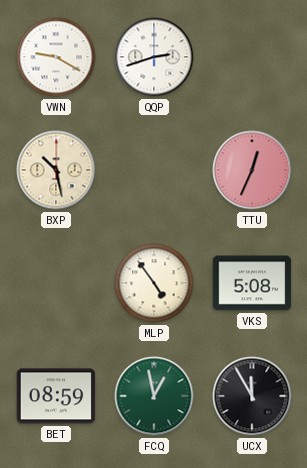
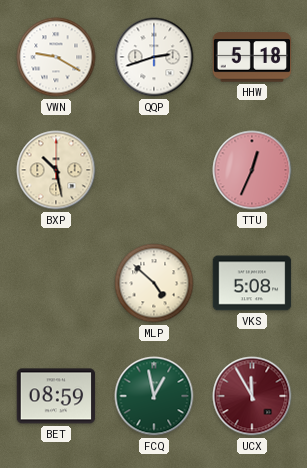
HHW: none -> 5:18 (252, 57)
MLP: 4:54 -> 4:52 (154, 283)
UCX dial: black -> burgundy (252, 396)
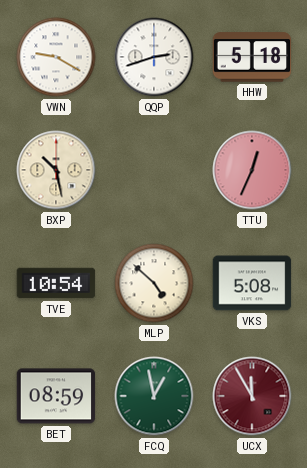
TVE: none -> 10:54 (56, 283)
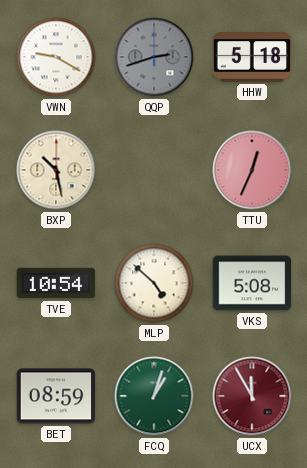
QQP dial: white -> grey (154, 57)
FCQ: 12:58 -> 1:03 (154, 396)
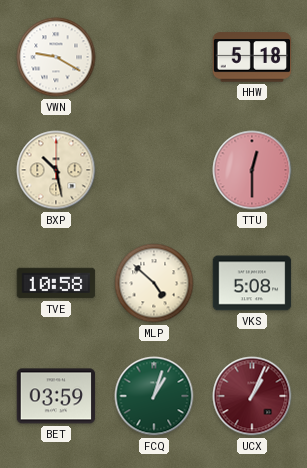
QQP: 2:42 -> none (154, 57)
TTU: 12:34 -> 12:30 (252, 170)
TVE: 10:54 -> 10:58 (56, 283)
BET: 08:59 -> 03:59 (56, 396)
UCX: 11:55 -> 1:04 (252, 396)
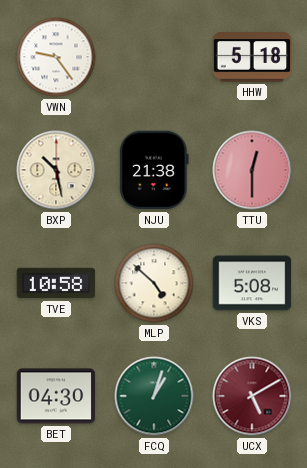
VWN: 9:20 -> 9:24 (56, 57)
NJU: none -> 21:38 (154, 170)
BET: 03:59 -> 04:30 (56, 396)
UCX: 1:04 -> 5:10 (252, 396)
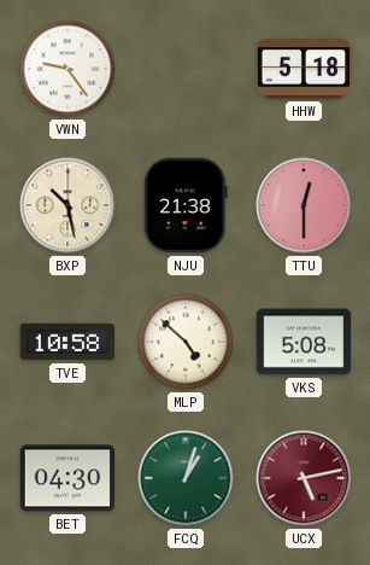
UCX: 5:10 -> 5:13 (304, 478)
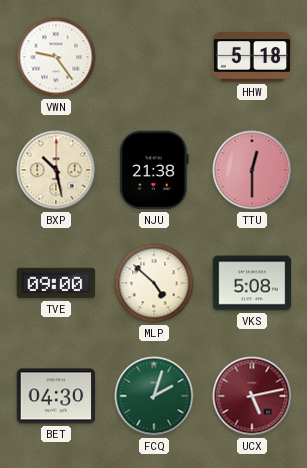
TVE: 10:58 -> 09:00 (56, 283)
FCQ: 1:03 -> 2:03 (154, 396)
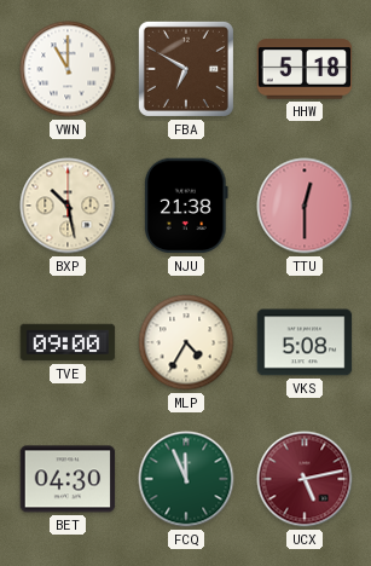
VWN: 9:24 -> 11:00 (68, 69)
FBA: none -> 6:50 (186, 69)
MLP: 4:52 -> 4:35 (186, 342)
FCQ: 2:03 -> 11:56 (186, 479)
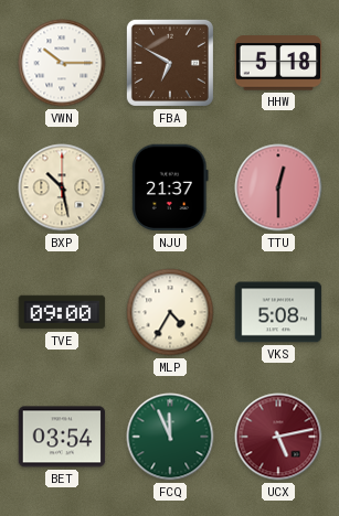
VWN: 11:00 -> 10:15 (62, 63)
NJU: 21:38 -> 21:37 (170, 187)
BET: 04:30 -> 03:54 (62, 437)
